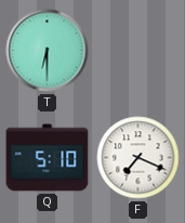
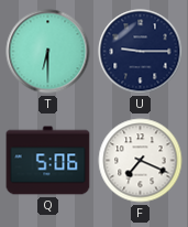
U: none -> 9:15 (141, 52)
Q: 5:10 -> 5:06 (48, 161)
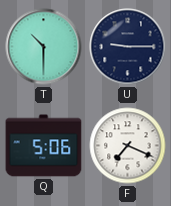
T: 6:30 -> 10:30 (44, 47)
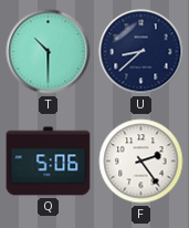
U: 9:15 -> 8:38 (141, 52)
F: 7:19 -> 2:24 (141, 162)
